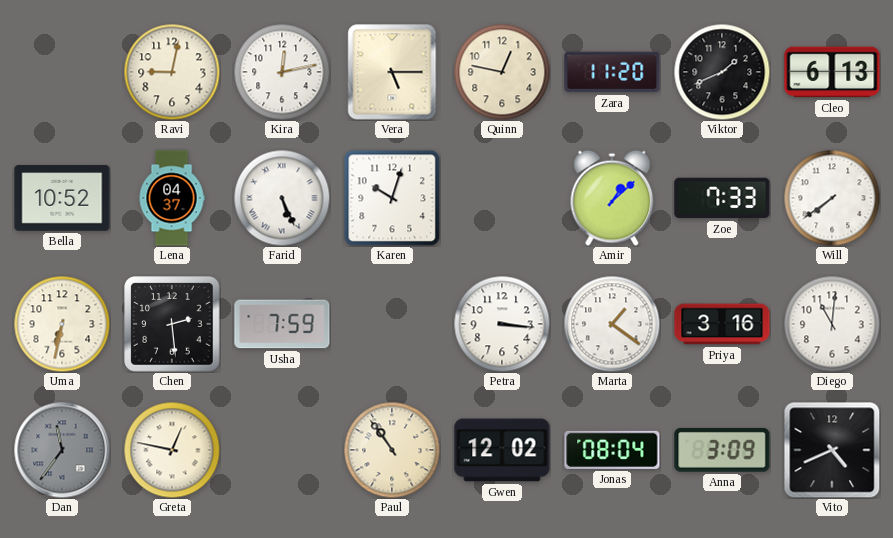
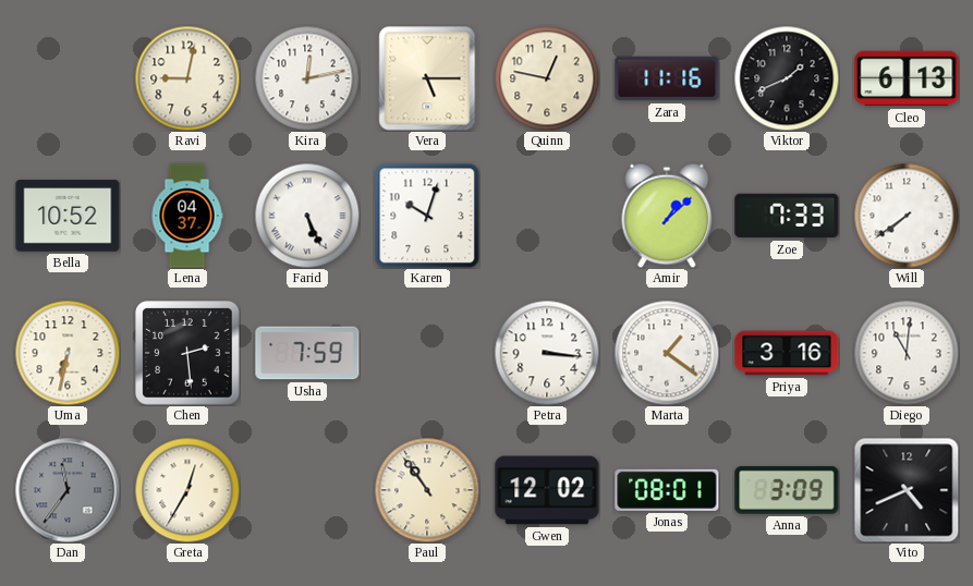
Zara: 11:20 -> 11:16 (667, 78)
Greta: 12:47 -> 12:35 (187, 490)
Jonas: 08:04 -> 08:01 (667, 490)
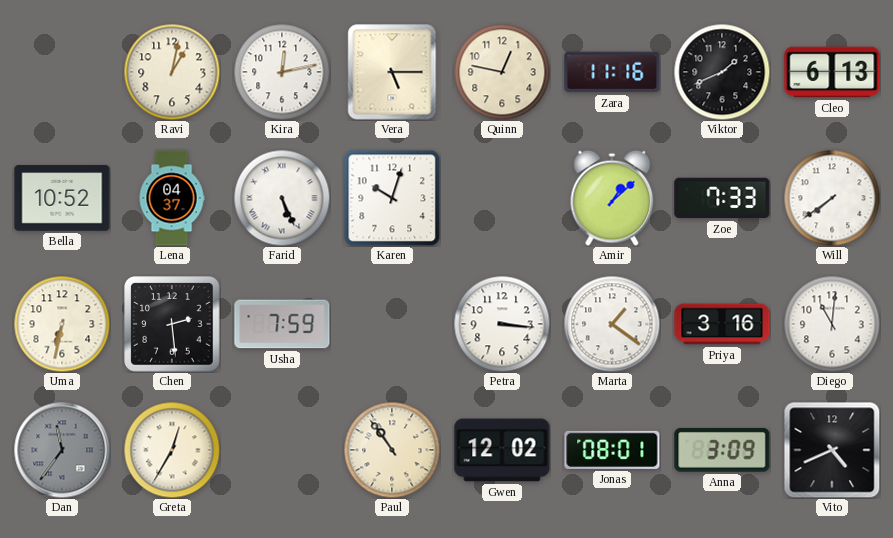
Ravi: 9:02 -> 1:02 (172, 72)
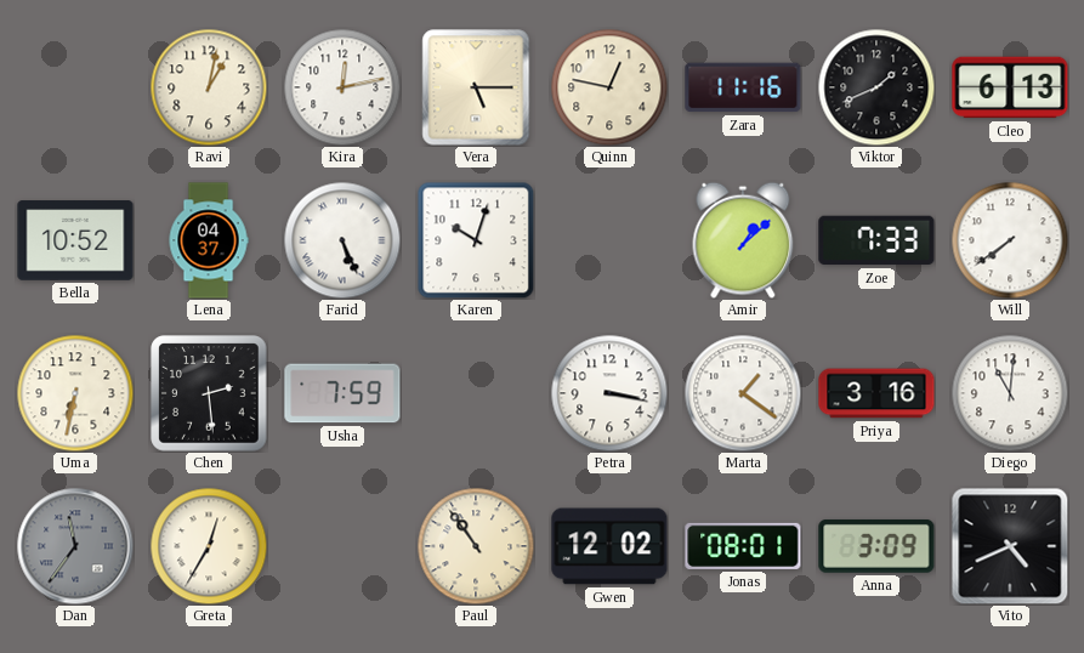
Petra: 3:16 -> 3:17 (609, 393)
